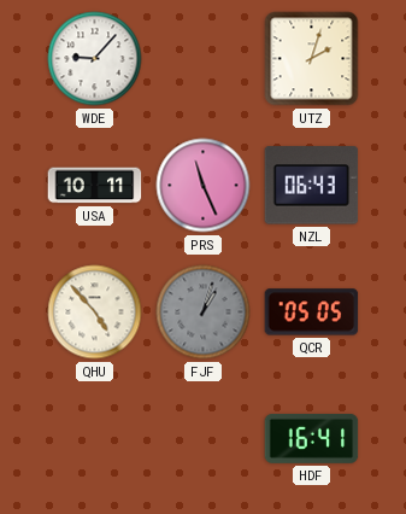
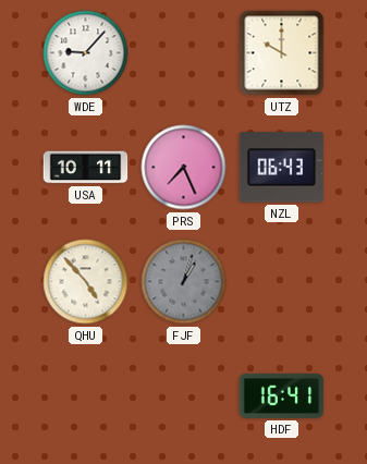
UTZ: 2:03 -> 10:00 (282, 53)
PRS: 11:26 -> 7:26 (184, 168)
QCR: 05:05 -> none (312, 313)
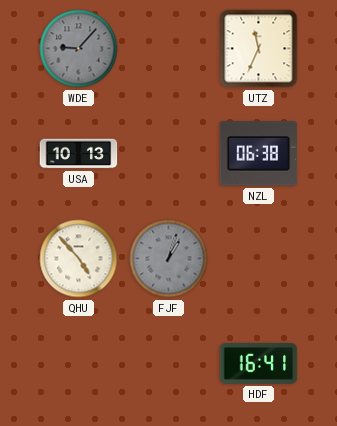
WDE dial: white -> grey (79, 49)
UTZ: 10:00 -> 11:34 (259, 49)
USA: 10:11 -> 10:13 (79, 154)
PRS: 7:26 -> none (184, 168)
NZL: 06:43 -> 06:38 (259, 154)
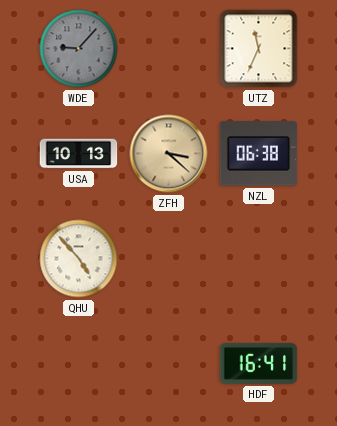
ZFH: none -> 3:22 (169, 154)
FJF: 1:03 -> none (169, 259)
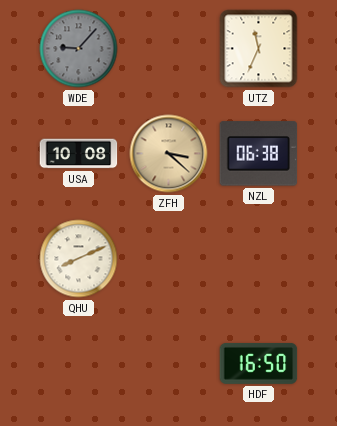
USA: 10:13 -> 10:08 (79, 154)
QHU: 4:53 -> 8:11 (79, 259)
HDF: 16:41 -> 16:50 (259, 363)
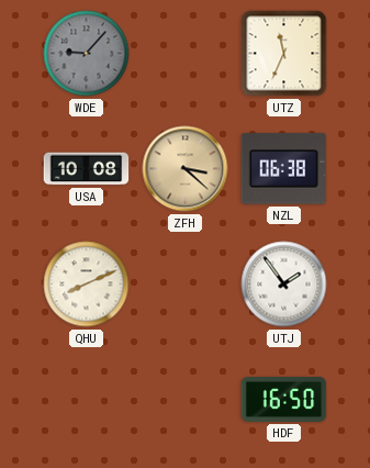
UTJ: none -> 1:54 (284, 285)
